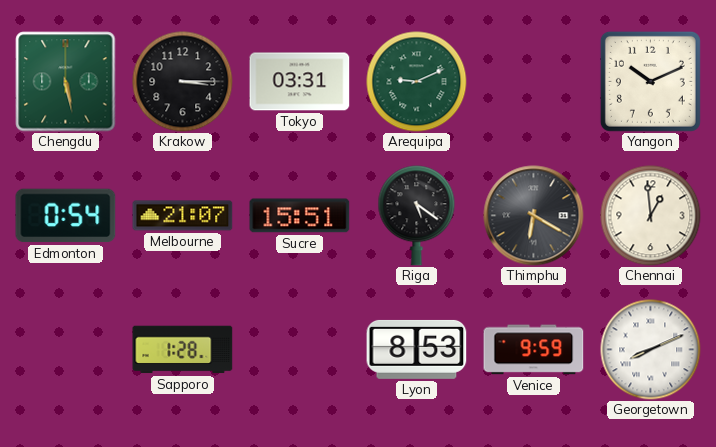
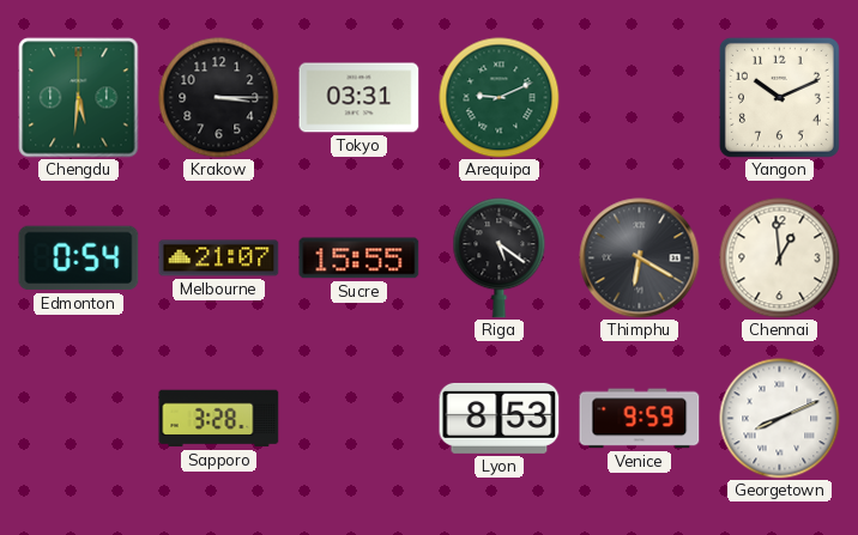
Chengdu: 5:28 -> 5:31 (79, 98)
Sucre: 15:51 -> 15:55 (359, 259)
Sapporo: 1:28 -> 3:28 (219, 419)
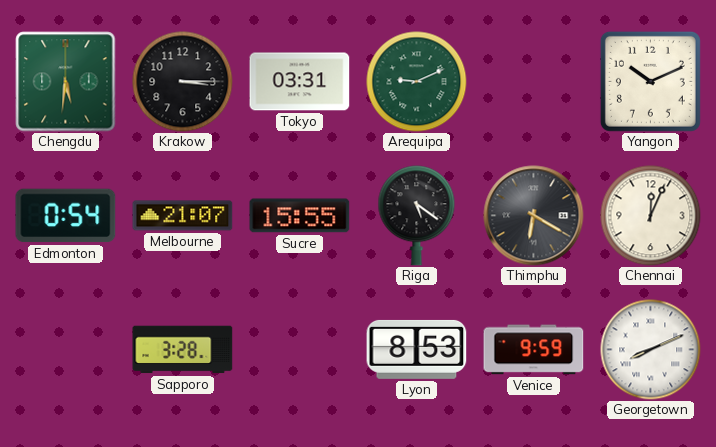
Chennai: 12:59 -> 12:04 (651, 216)
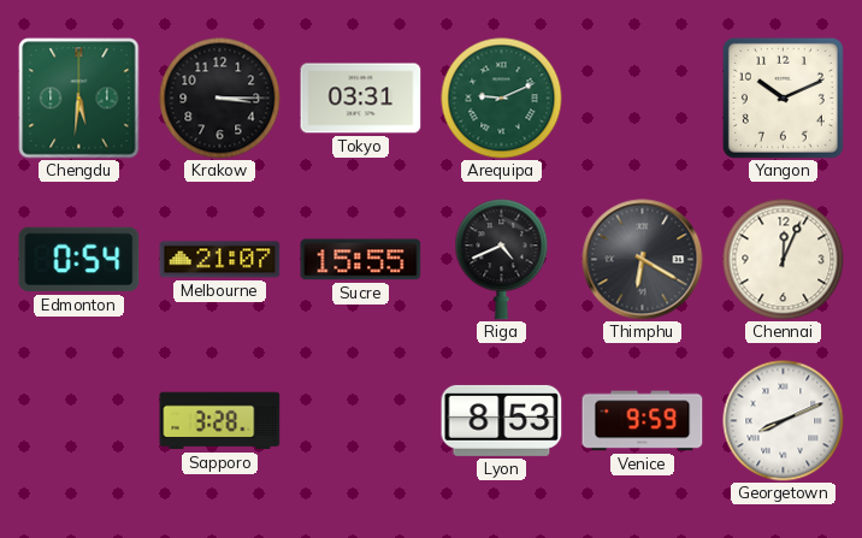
Riga: 5:21 -> 4:41 (502, 260)
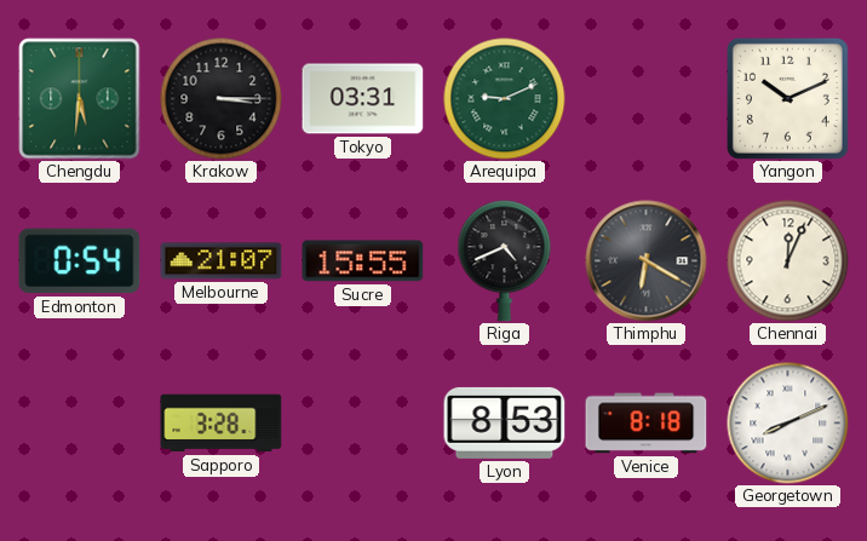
Venice: 9:59 -> 8:18 (647, 424)
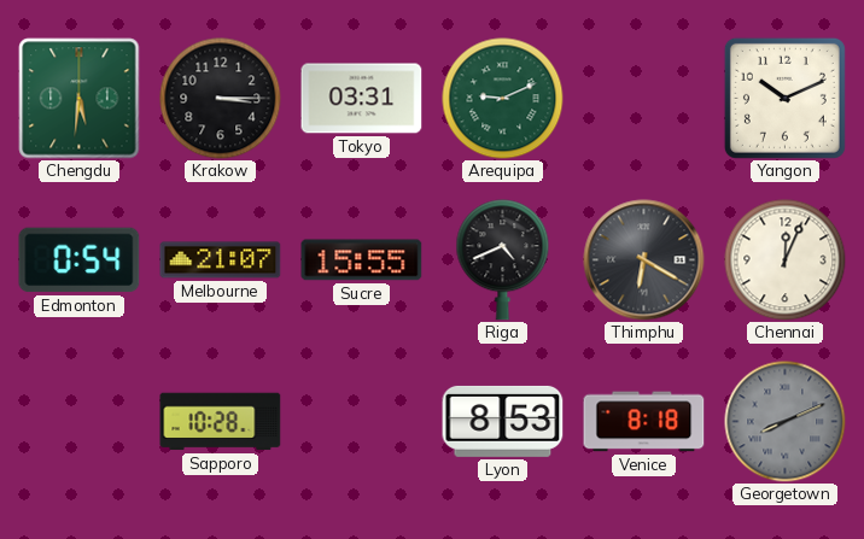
Sapporo: 3:28 -> 10:28 (221, 422)
Georgetown dial: white -> grey (786, 422)
